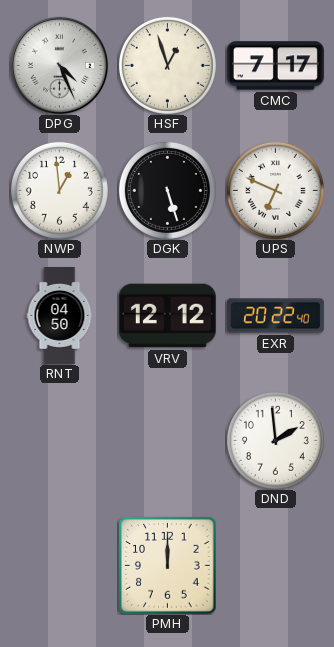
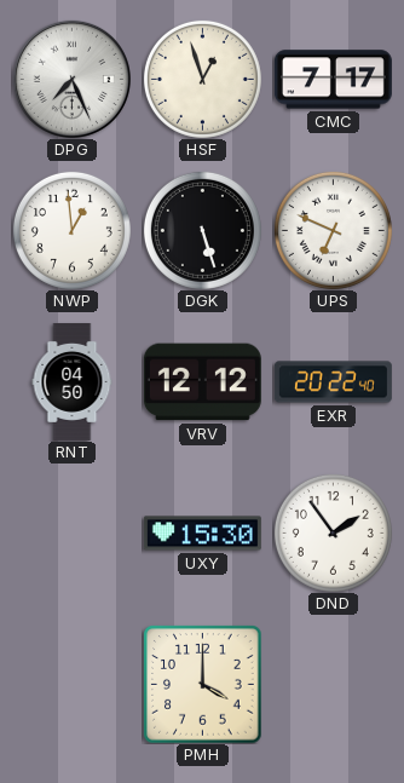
DPG: 4:26 -> 7:26 (71, 79)
UXY: none -> 15:30 (202, 534)
DND: 1:59 -> 1:54 (333, 532)
PMH: 12:00 -> 4:00 (202, 684)
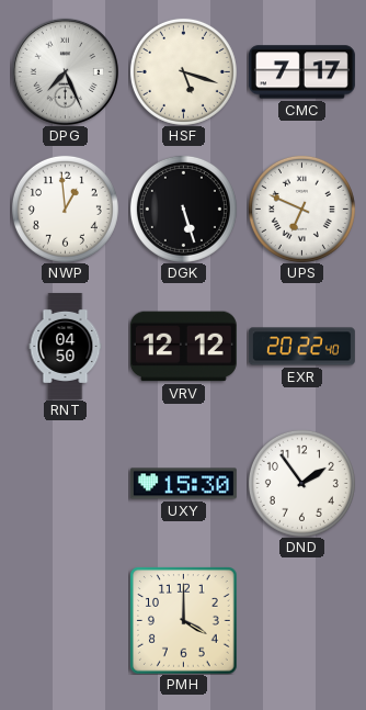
HSF: 12:57 -> 5:18 (183, 71)
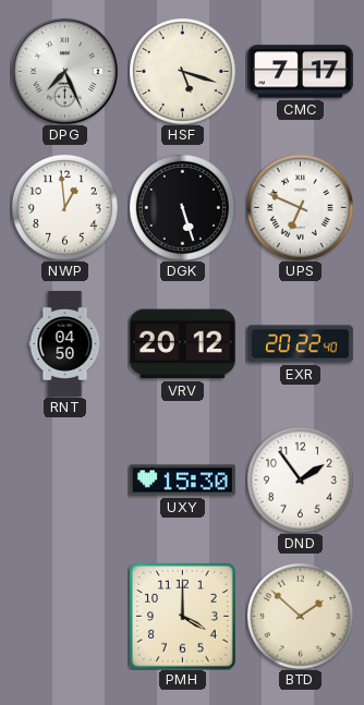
VRV: 12:12 -> 20:12 (182, 344)
BTD: none -> 1:52 (300, 616)
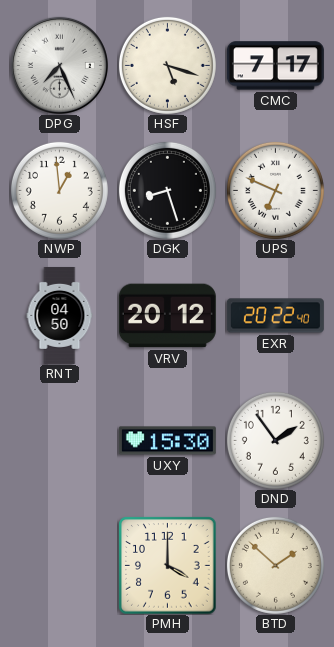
DGK: 5:27 -> 8:27 (167, 190)
